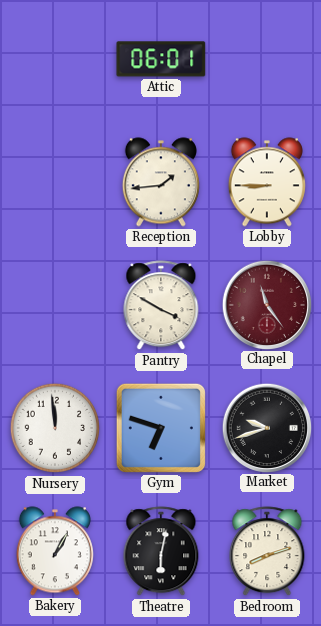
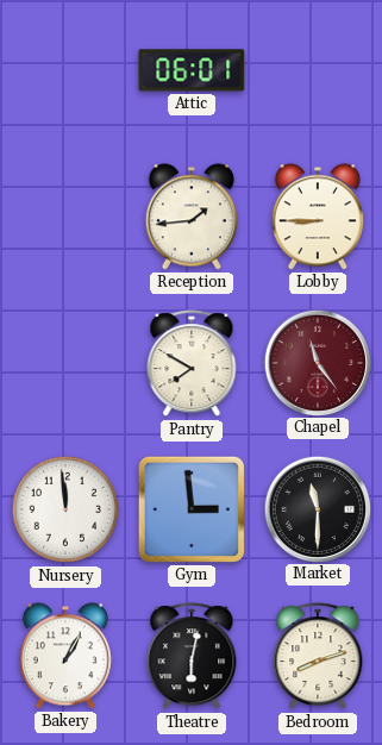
Pantry: 3:50 -> 7:50 (192, 364)
Gym: 6:48 -> 2:59 (192, 509)
Market: 9:42 -> 11:30 (317, 508)
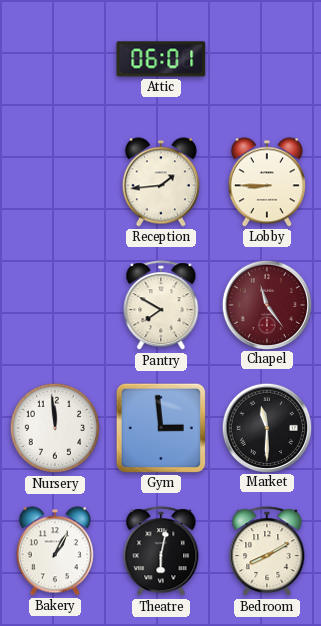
Bedroom: 8:12 -> 8:10 (267, 552)
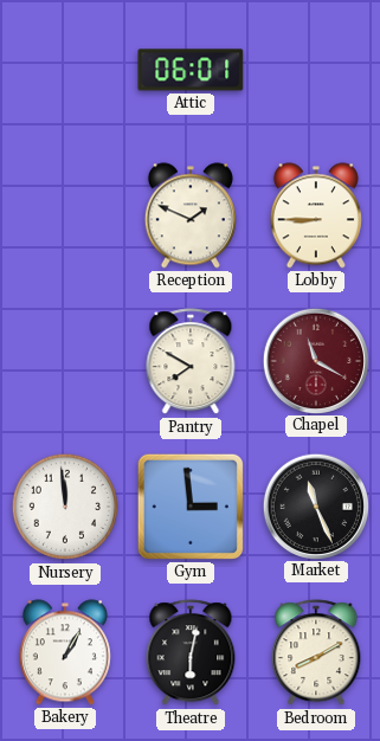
Reception: 1:44 -> 1:49 (191, 215)
Chapel: 11:24 -> 11:20 (315, 360)
Market: 11:30 -> 11:26 (315, 505)
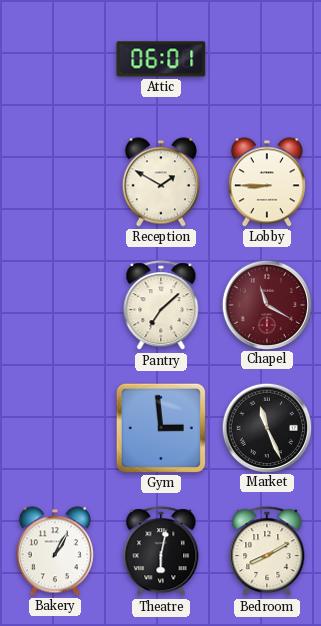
Reception: 1:49 -> 1:50 (161, 182)
Pantry: 7:50 -> 7:08 (161, 306)
Nursery: 11:59 -> none (65, 507)
